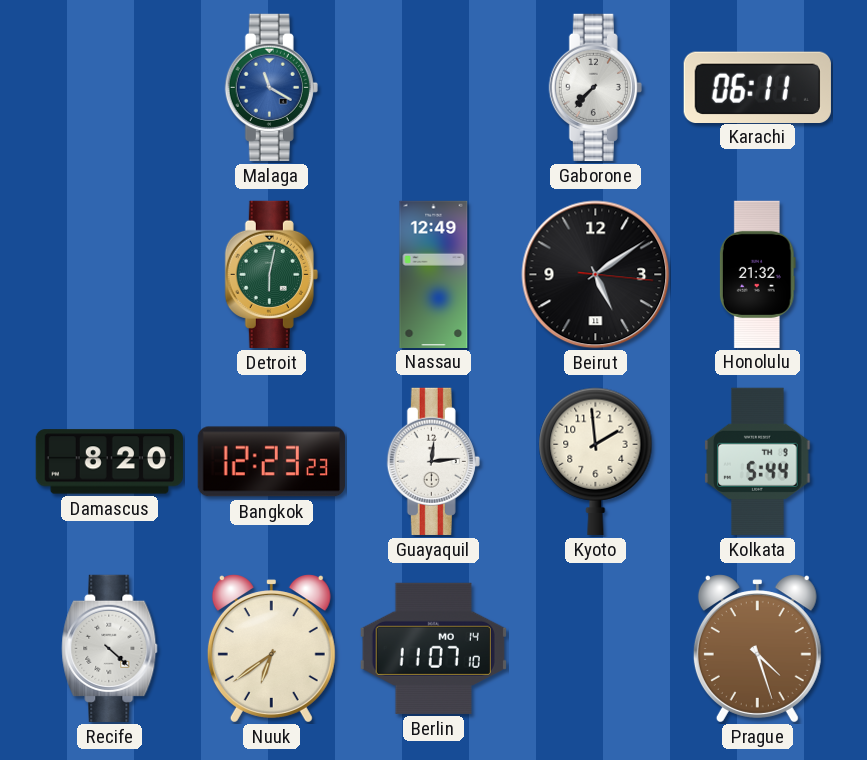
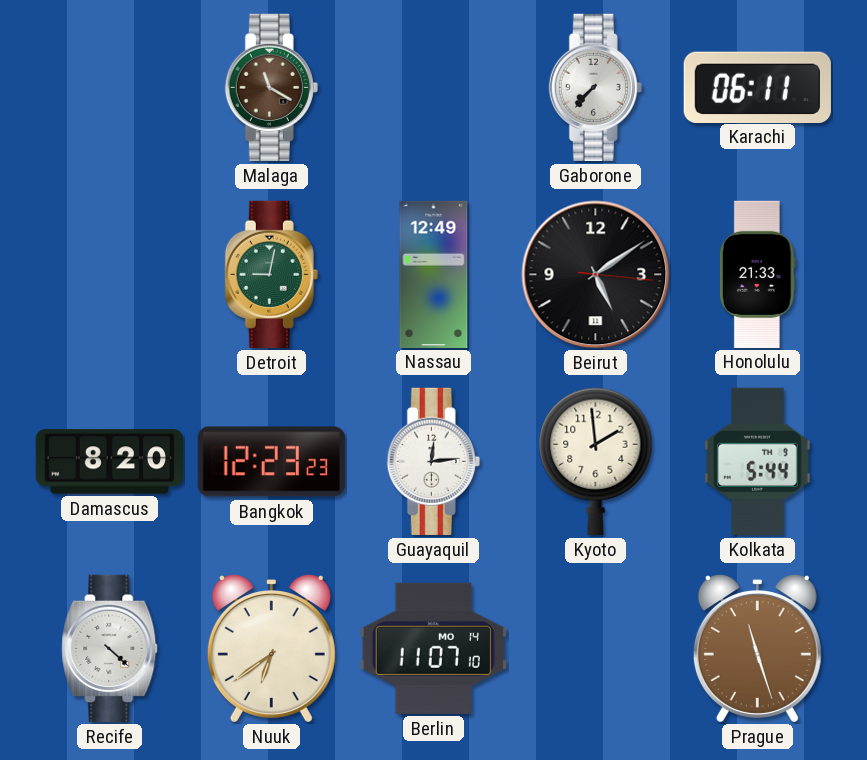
Malaga dial: blue -> brown (271, 87)
Detroit: 6:02 -> 9:02 (271, 274)
Honolulu: 21:32 -> 21:33 (757, 274)
Prague: 4:27 -> 11:27 (757, 649)
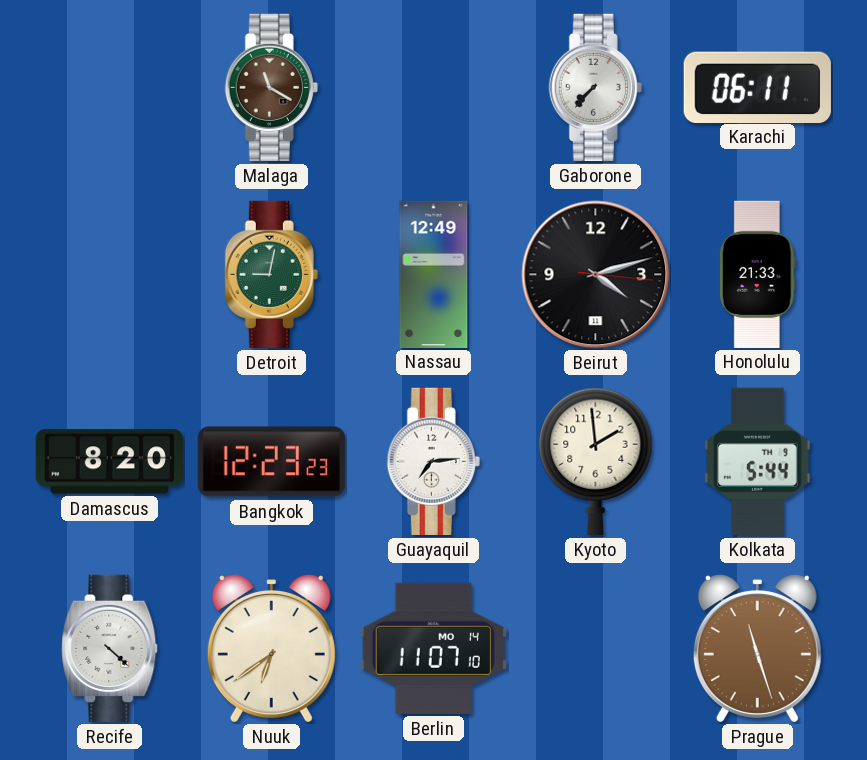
Beirut: 5:09 -> 4:12 (596, 275)
Guayaquil: 12:14 -> 7:14 (433, 461)
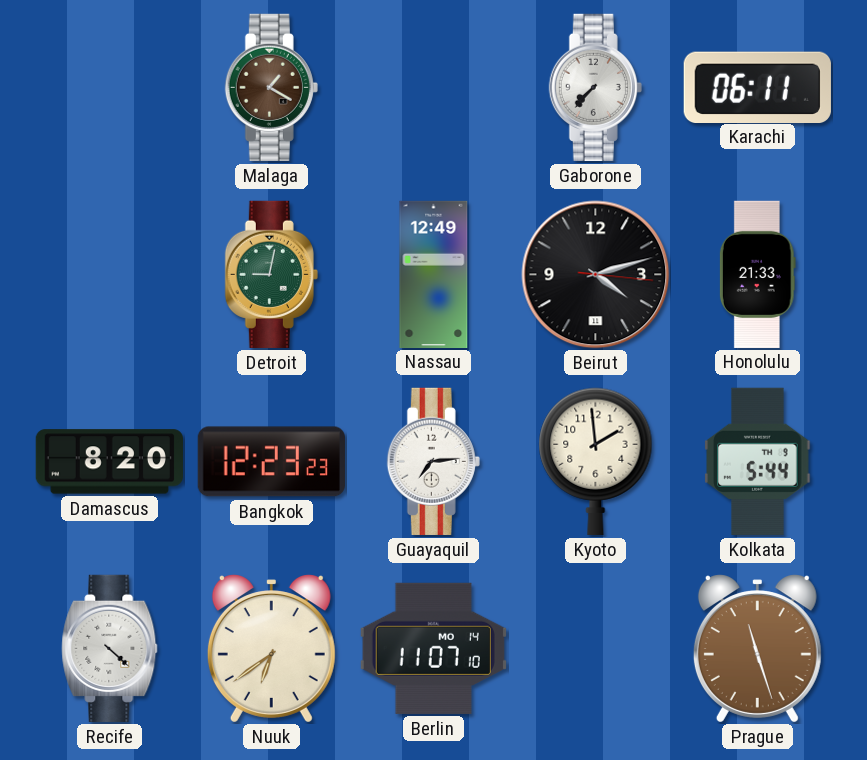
Malaga: 11:20 -> 1:20 (271, 87)
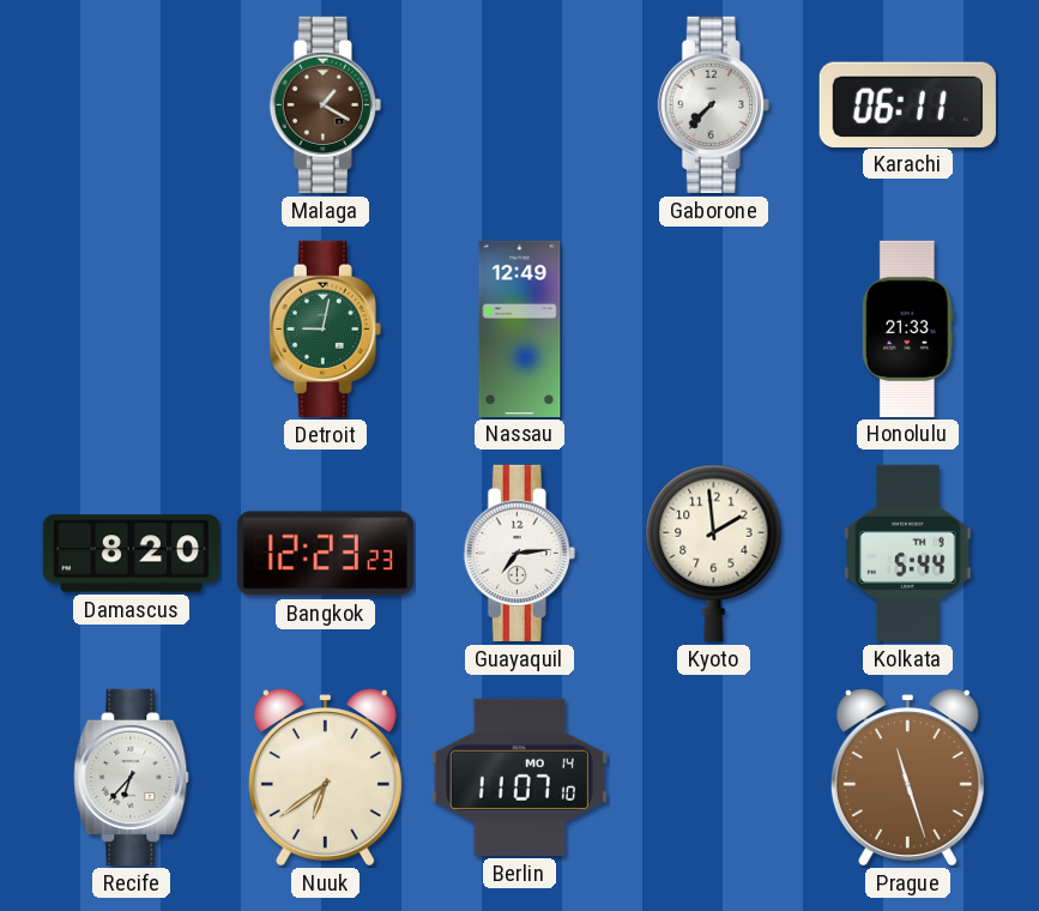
Beirut: 4:12 -> none (596, 275)
Recife: 4:22 -> 6:37 (132, 777)
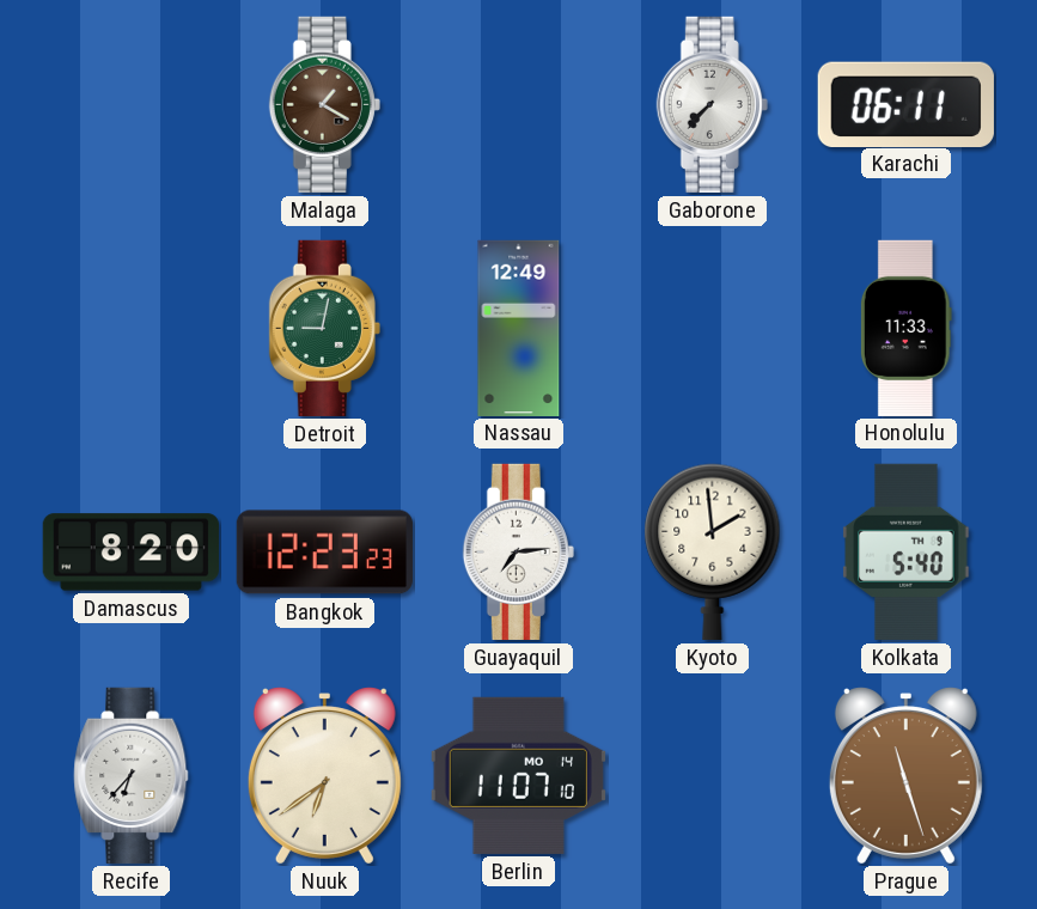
Honolulu: 21:33 -> 11:33 (905, 328)
Kolkata: 5:44 -> 5:40 (907, 551)
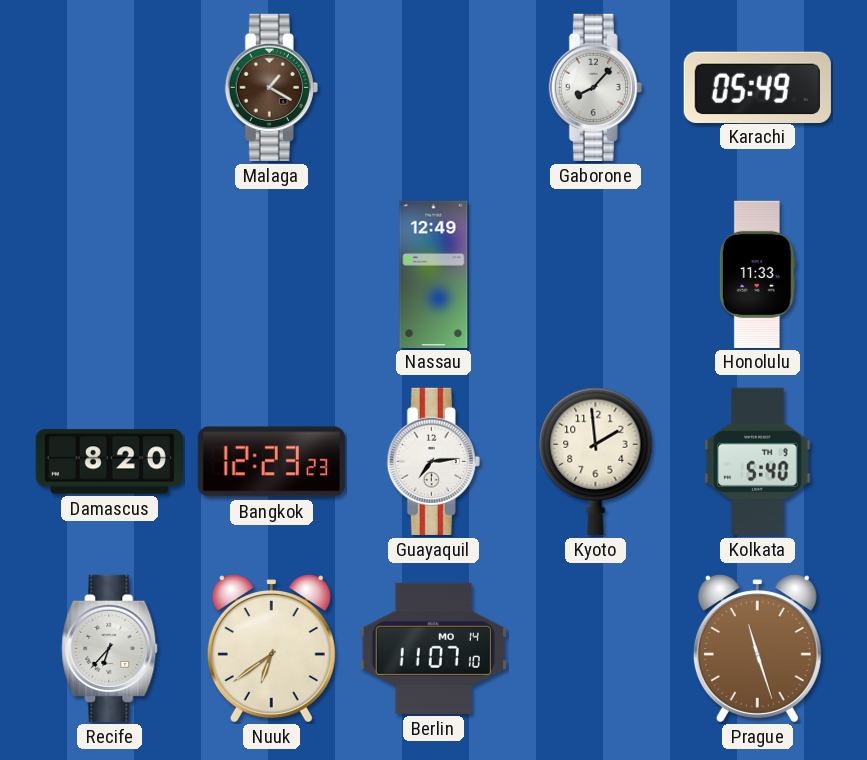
Gaborone: 7:37 -> 8:07 (595, 87)
Karachi: 06:11 -> 05:49 (757, 87)
Detroit: 9:02 -> none (324, 328)
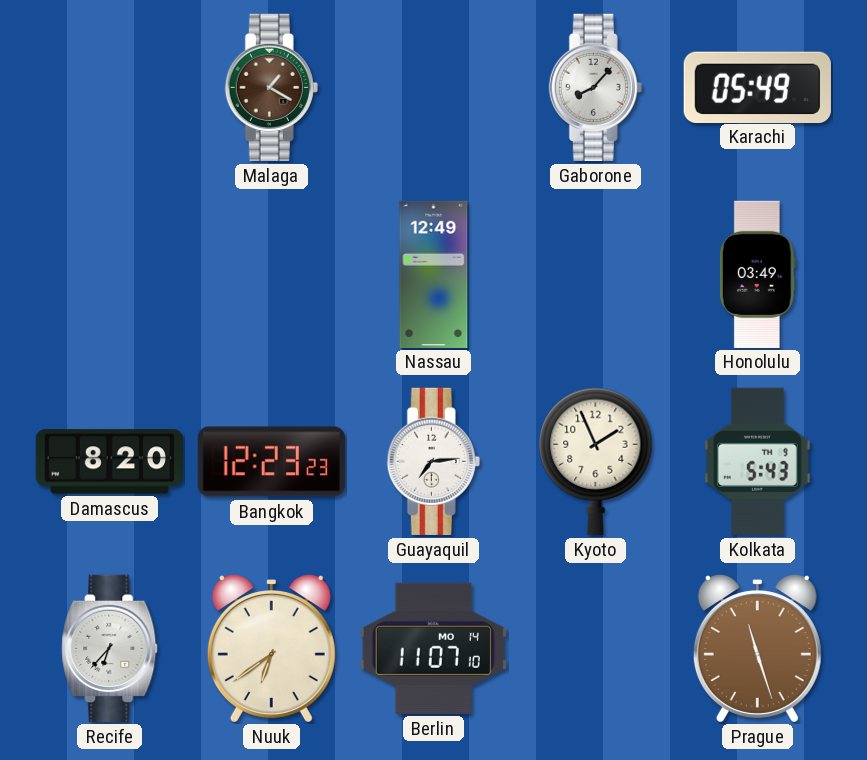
Honolulu: 11:33 -> 03:49 (757, 274)
Kyoto: 1:59 -> 1:56 (596, 461)
Kolkata: 5:40 -> 5:43 (758, 461)
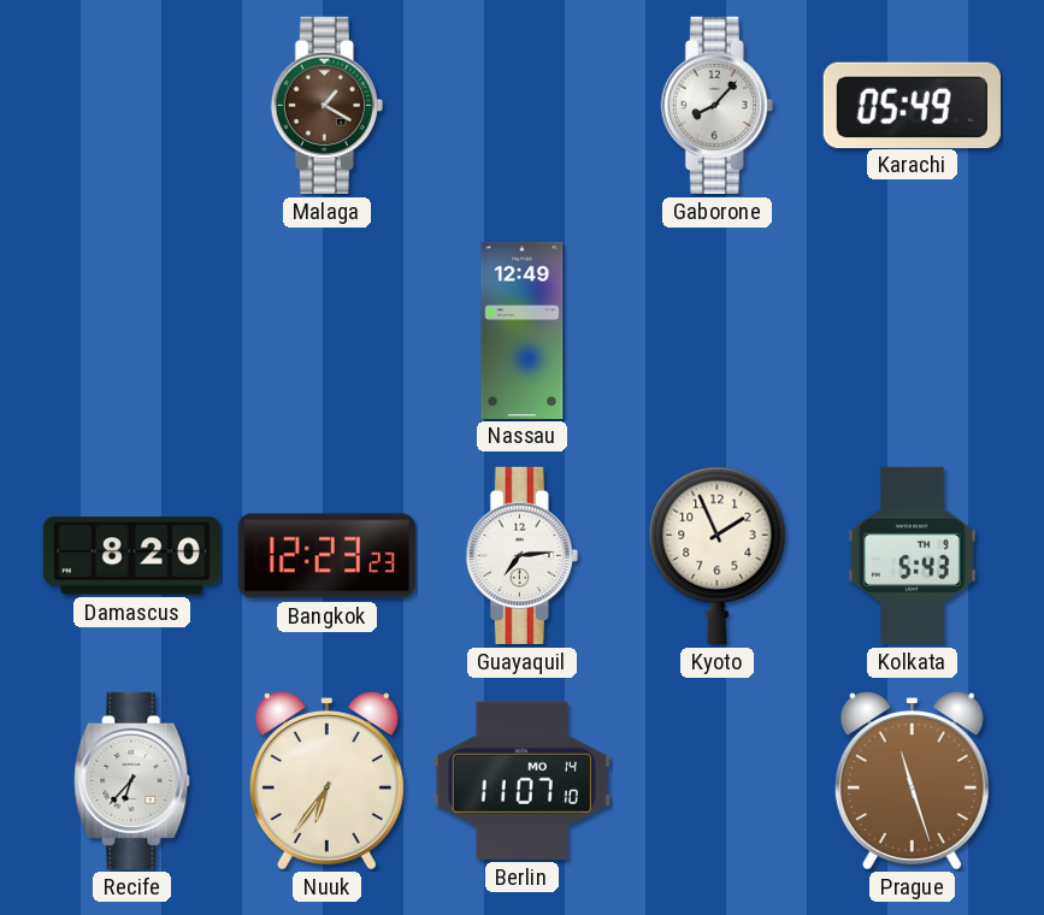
Honolulu: 03:49 -> none (757, 274)
Nuuk: 6:39 -> 6:36 (326, 781)
